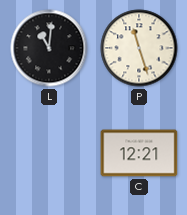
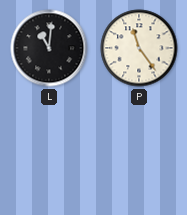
P: 11:27 -> 11:24 (139, 48)
C: 12:21 -> none (139, 153)
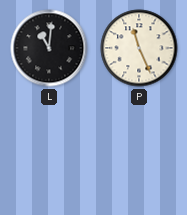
P: 11:24 -> 11:26 (139, 48)
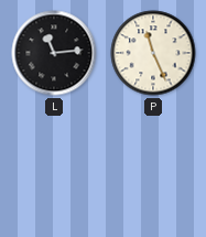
L: 11:01 -> 11:14 (54, 53)
